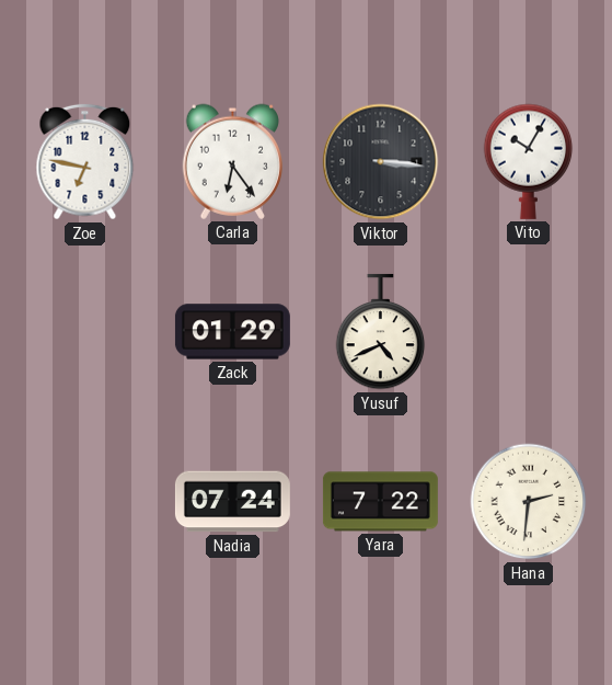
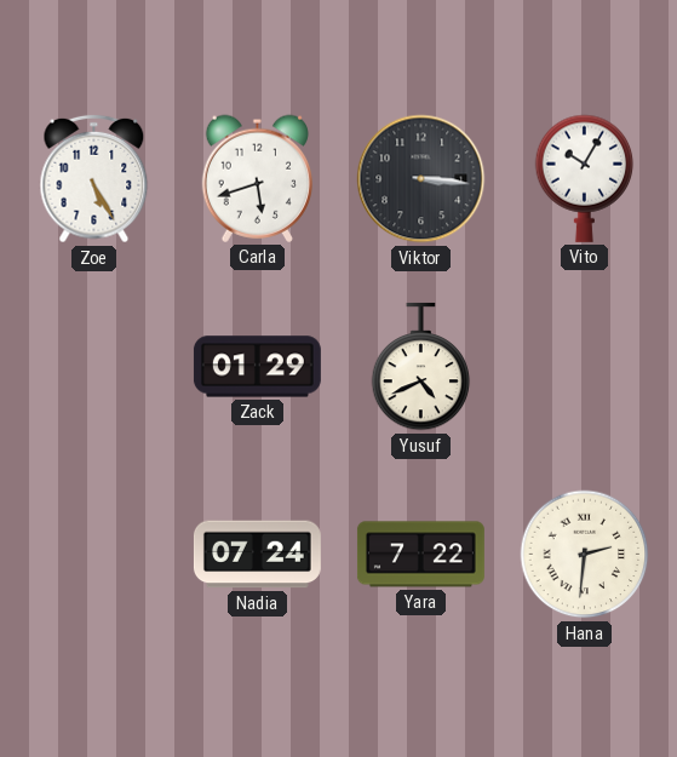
Zoe: 6:47 -> 5:25 (94, 179)
Carla: 6:24 -> 5:42 (257, 178)
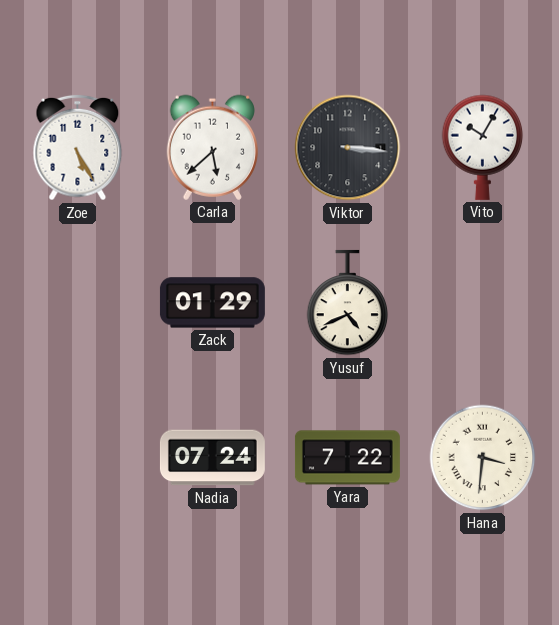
Carla: 5:42 -> 5:38 (212, 147)
Hana: 2:31 -> 3:31 (483, 458)
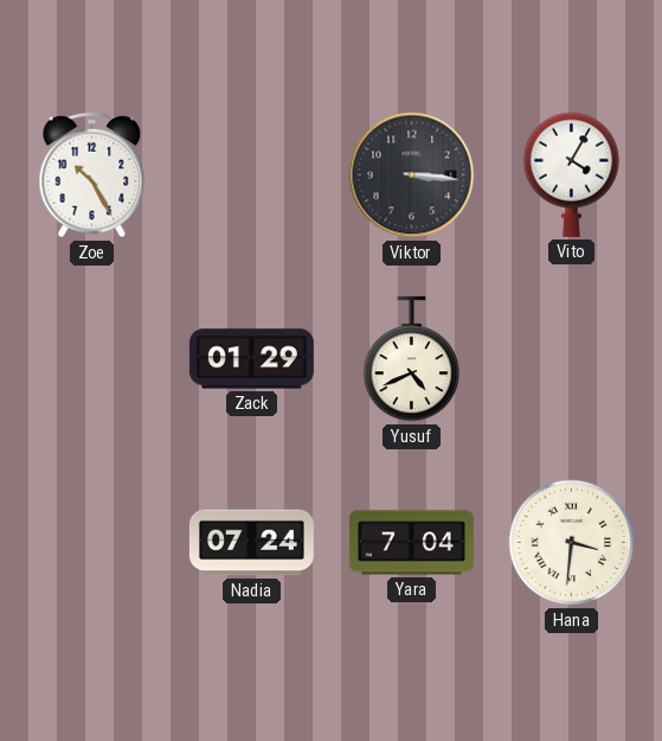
Zoe: 5:25 -> 10:25 (92, 175)
Carla: 5:38 -> none (212, 147)
Vito: 10:05 -> 4:05 (572, 174)
Yara: 7:22 -> 7:04 (411, 543)
